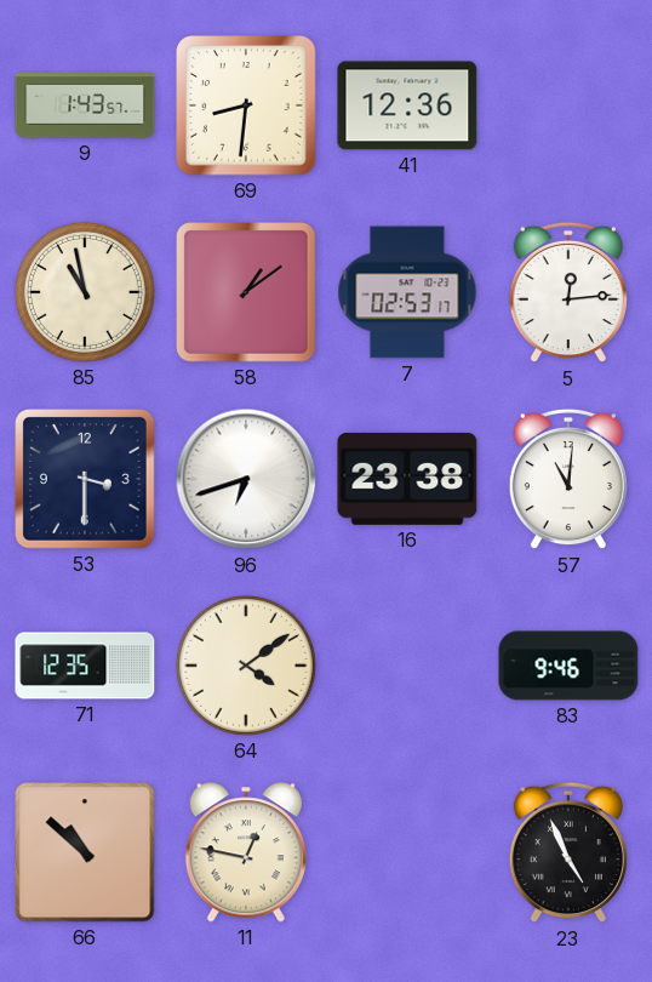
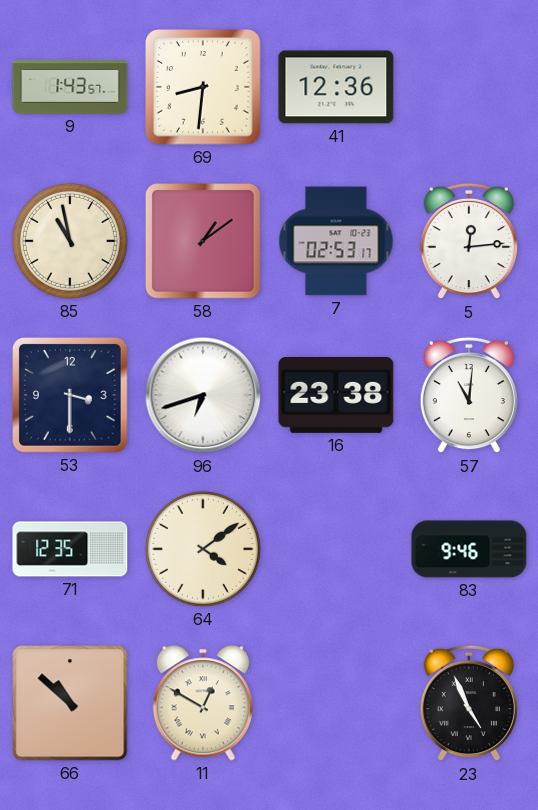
11: 12:47 -> 12:50 (203, 703)
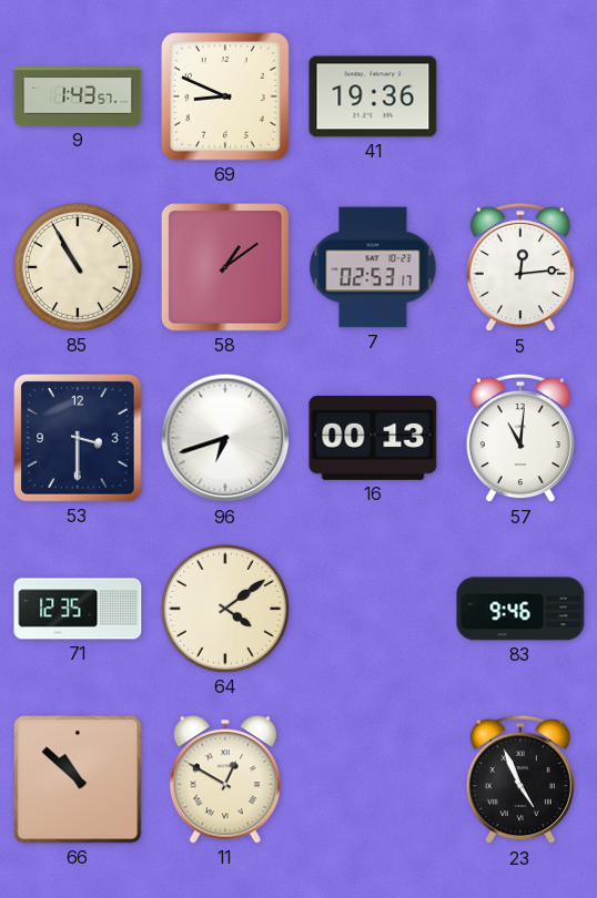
69: 8:31 -> 8:49 (225, 96)
41: 12:36 -> 19:36 (373, 96)
85: 10:58 -> 10:55 (78, 267)
16: 23:38 -> 00:13 (373, 438)
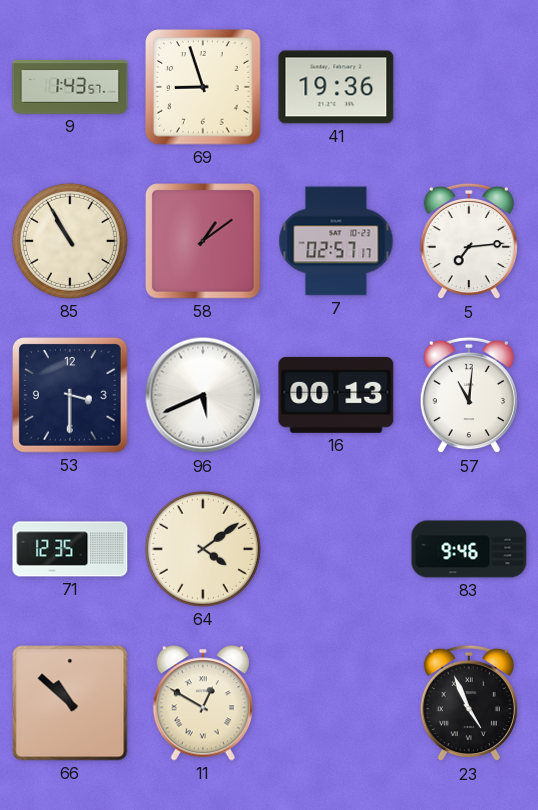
69: 8:49 -> 8:57 (203, 87)
7: 02:53 -> 02:57 (336, 241)
5: 12:14 -> 7:14 (469, 241)
96: 6:42 -> 5:41 (203, 395)
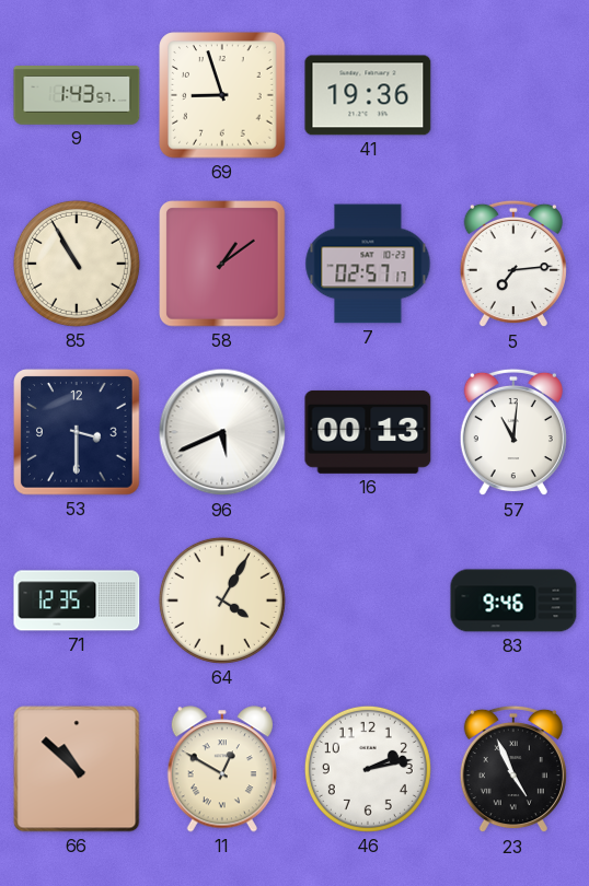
64: 4:09 -> 4:05 (222, 601)
46: none -> 2:13 (368, 769)
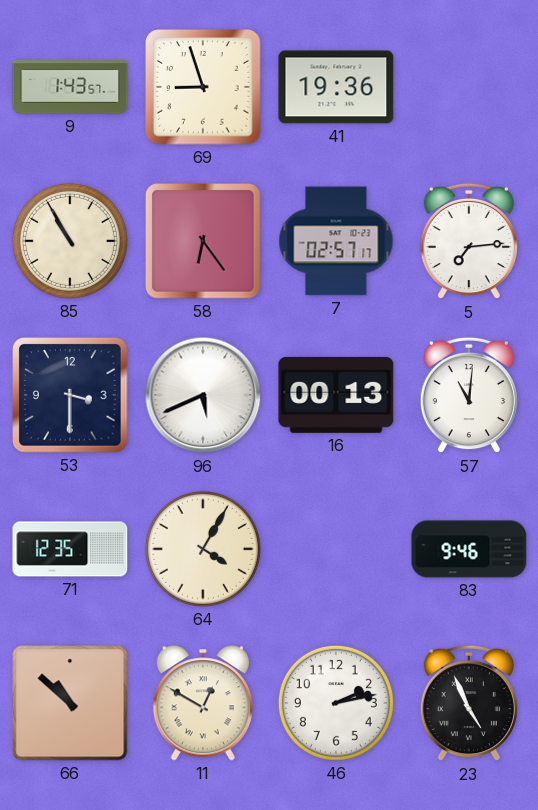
58: 1:09 -> 6:24 (203, 241)
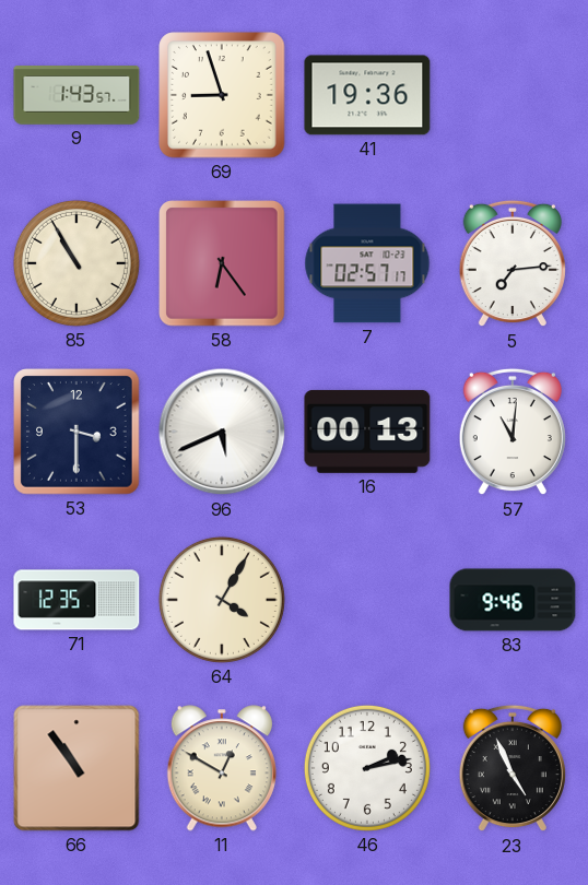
66: 10:52 -> 10:54 (77, 768)
